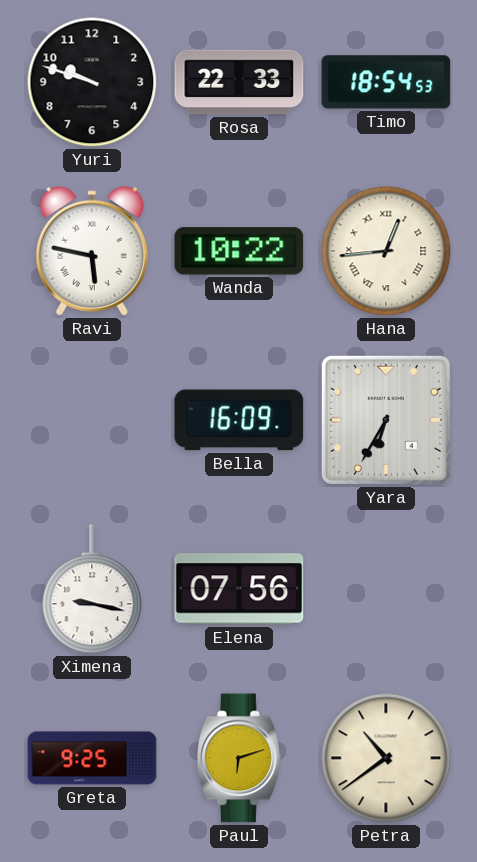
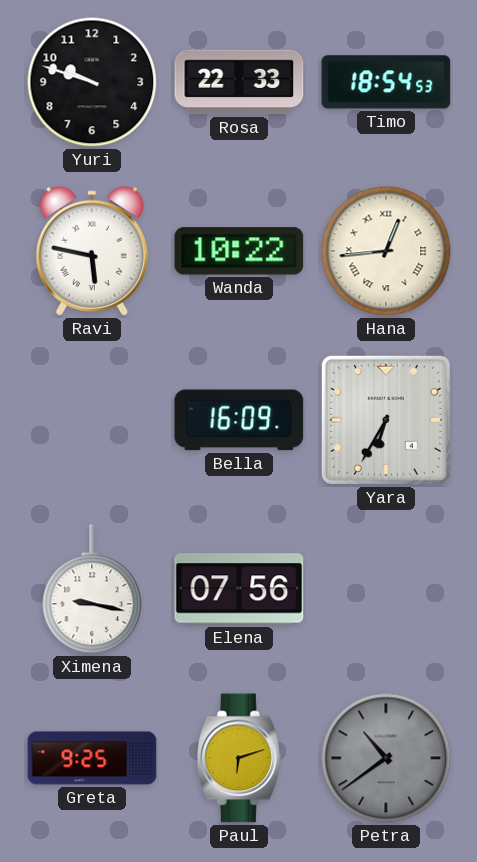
Petra dial: cream -> grey (386, 758)
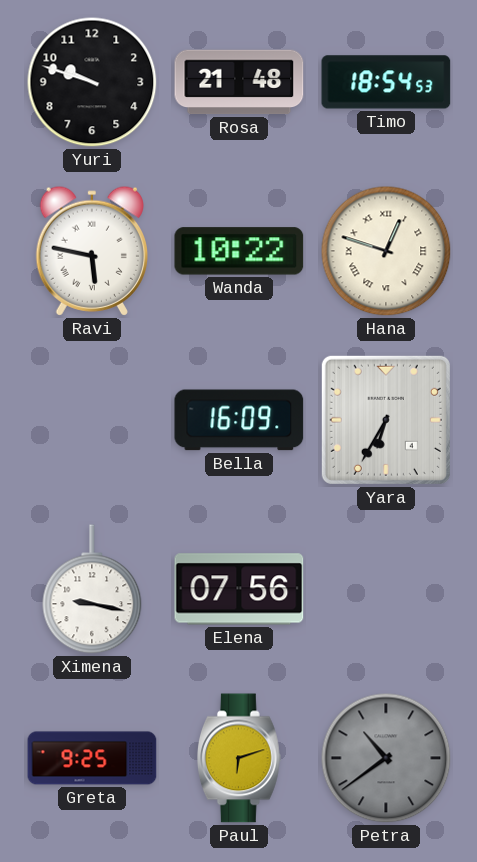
Rosa: 22:33 -> 21:48 (239, 82)
Hana: 12:44 -> 12:48 (386, 251)
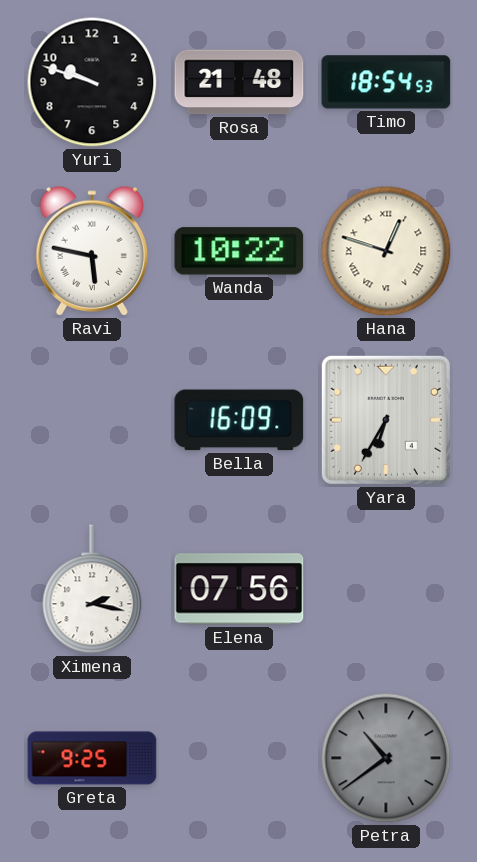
Ximena: 9:17 -> 2:17 (92, 589)
Paul: 6:12 -> none (239, 758)
